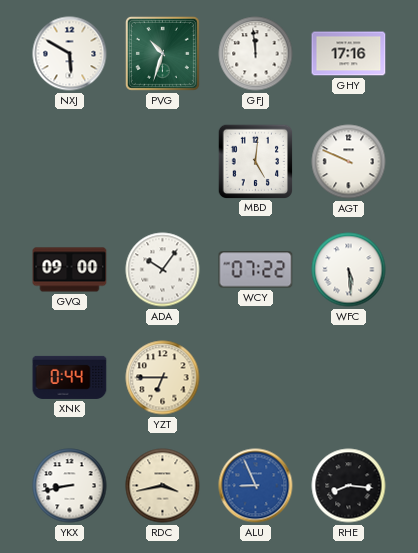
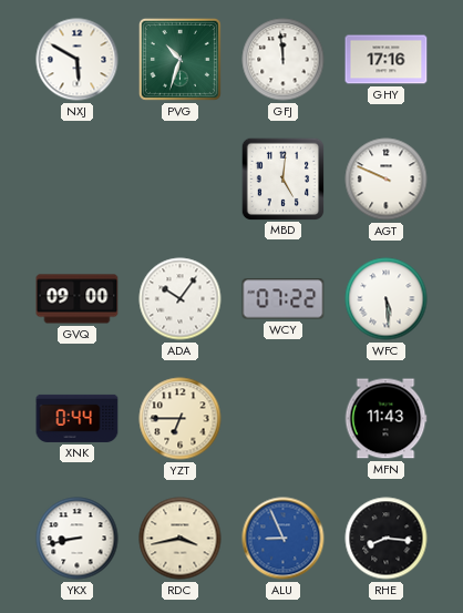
MFN: none -> 11:43 (385, 419)
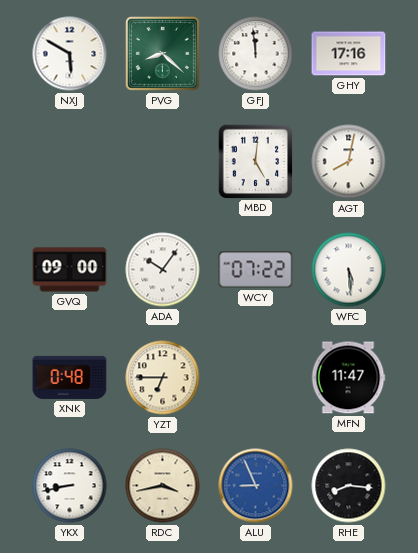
PVG: 10:33 -> 8:22 (162, 53)
AGT: 9:49 -> 8:02 (349, 162)
XNK: 0:44 -> 0:48 (70, 377)
MFN: 11:43 -> 11:47 (348, 378)
